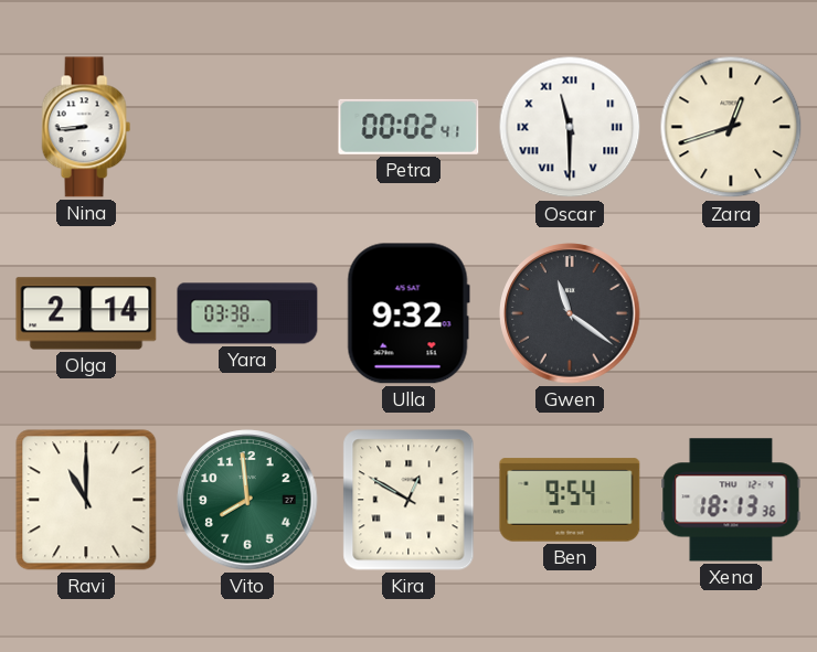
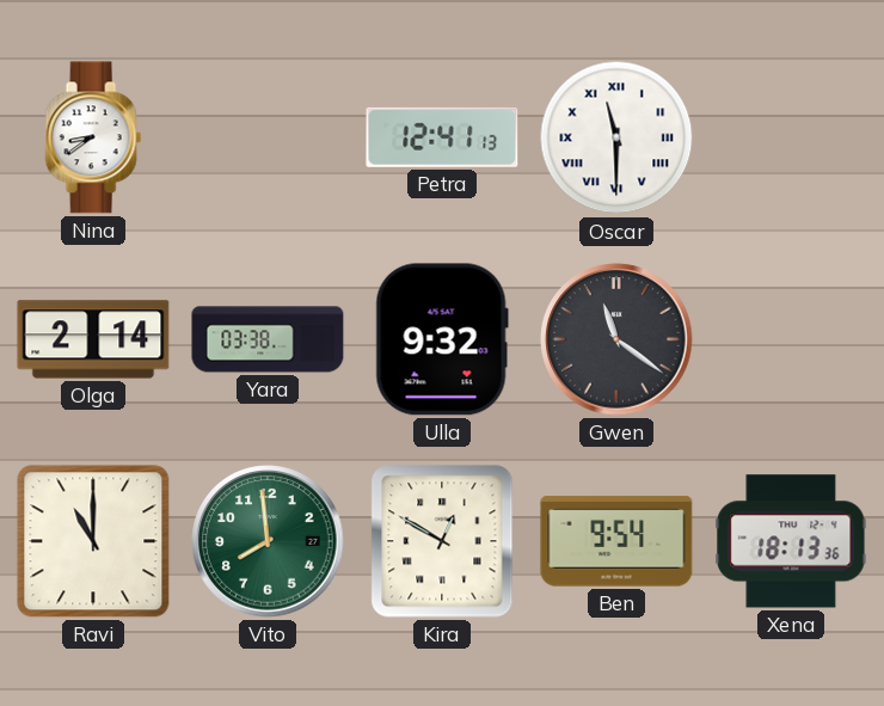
Nina: 8:44 -> 8:39 (93, 137)
Petra: 00:02 -> 12:41 (442, 137)
Zara: 12:42 -> none (731, 127)
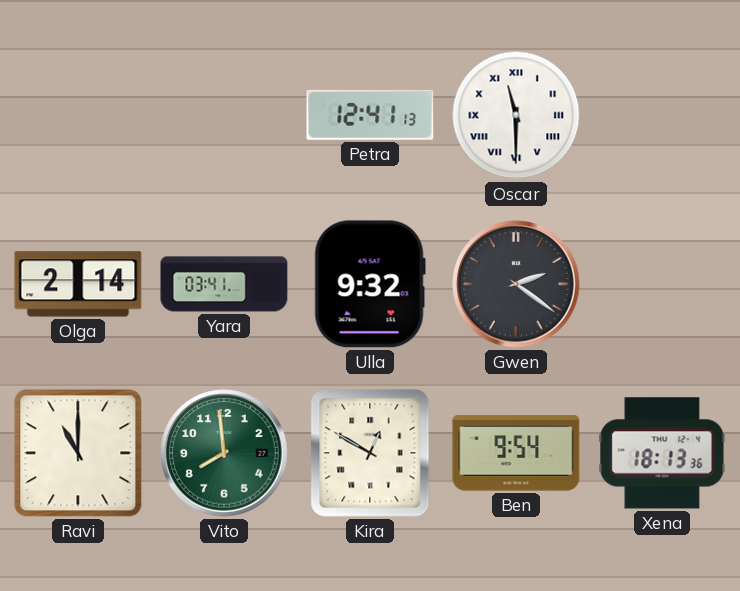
Nina: 8:39 -> none (93, 137)
Yara: 03:38 -> 03:41 (224, 284)
Gwen: 11:21 -> 2:21 (516, 284)
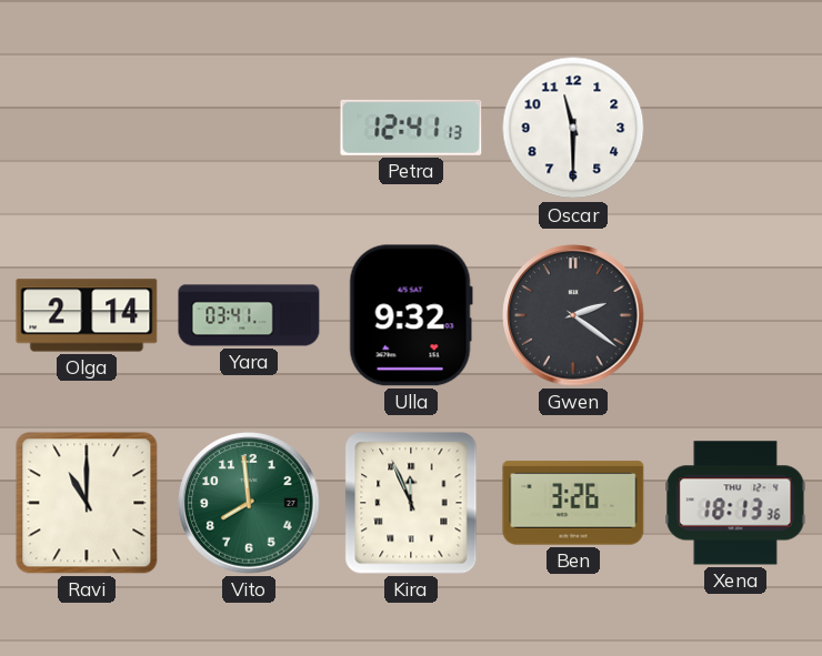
Oscar numerals: Roman -> Arabic (573, 128)
Kira: 12:50 -> 11:56 (411, 503)
Ben: 9:54 -> 3:26 (573, 503)
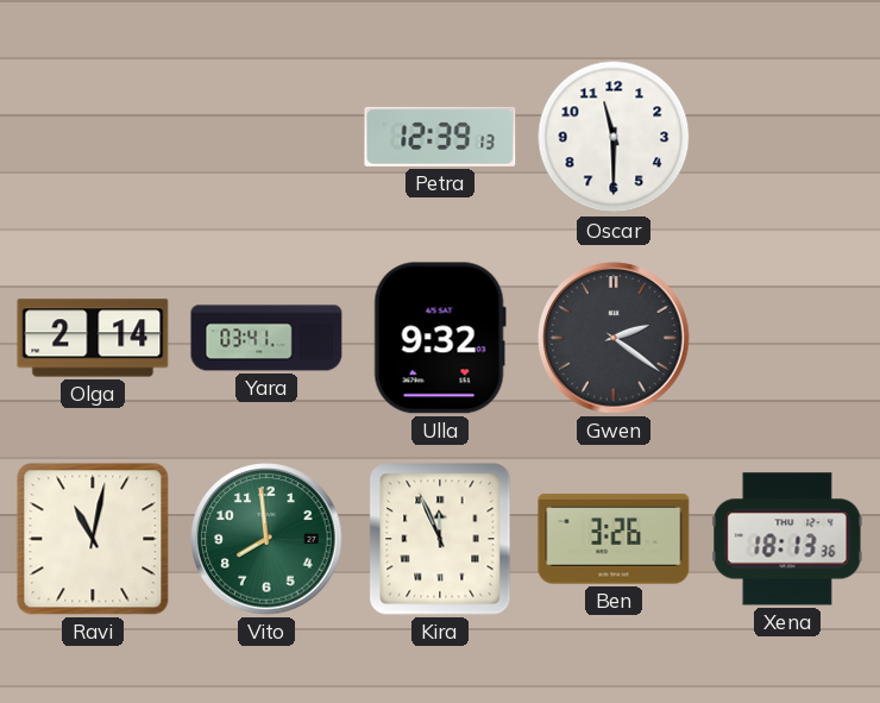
Petra: 12:41 -> 12:39 (440, 137)
Ravi: 11:00 -> 11:02 (93, 539)
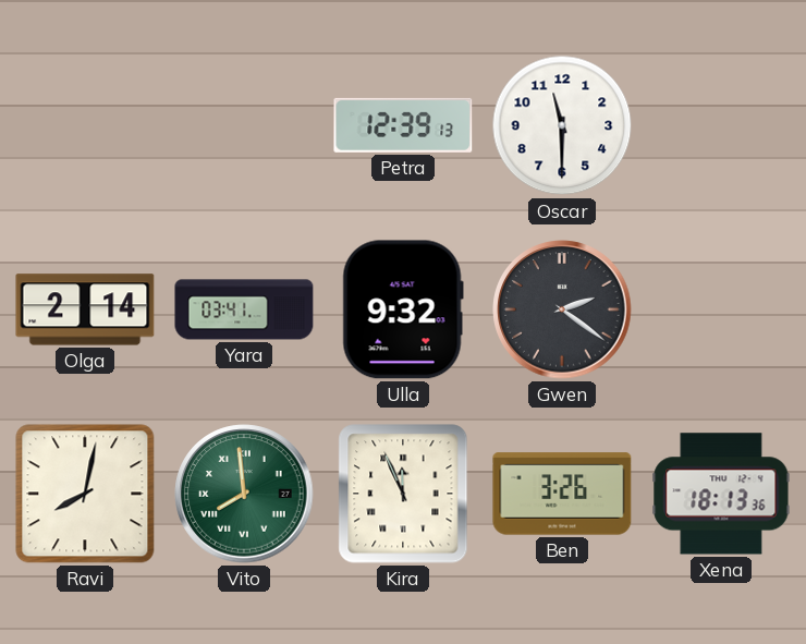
Ravi: 11:02 -> 8:02 (85, 494)
Vito numerals: Arabic -> Roman (244, 494)
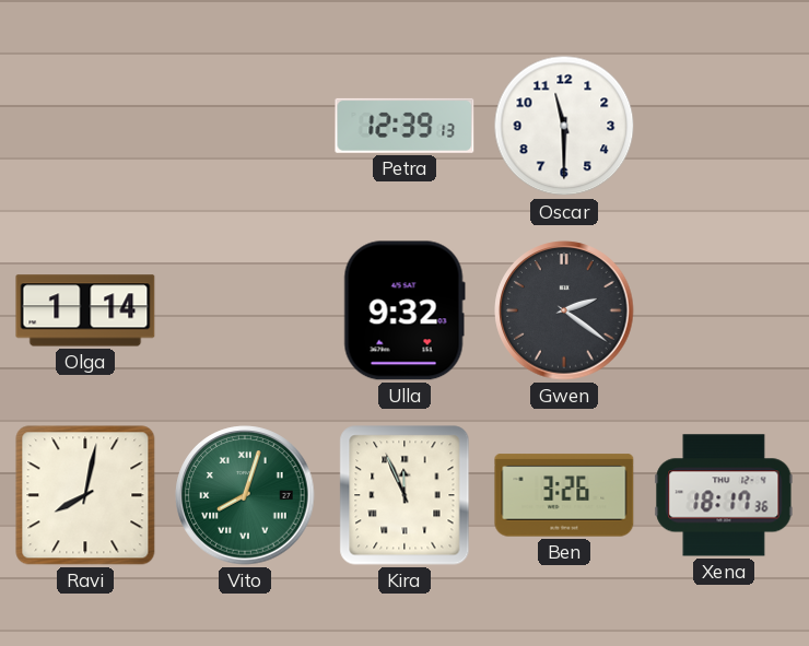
Olga: 2:14 -> 1:14 (85, 310)
Yara: 03:41 -> none (244, 309)
Vito: 7:59 -> 8:03 (245, 495)
Xena: 18:13 -> 18:17 (724, 495)
